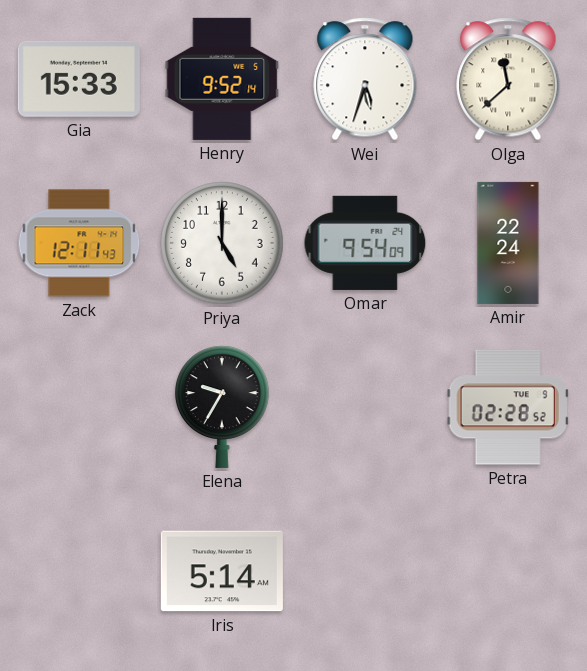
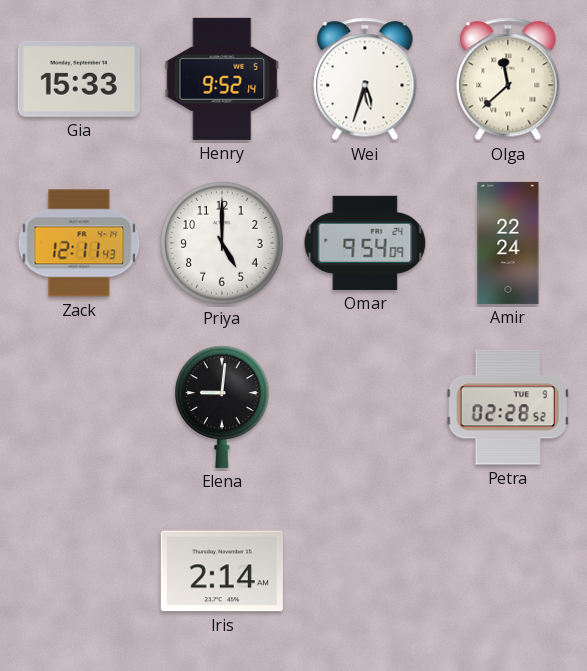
Elena: 9:35 -> 9:01 (223, 407)
Iris: 5:14 -> 2:14 (222, 571)
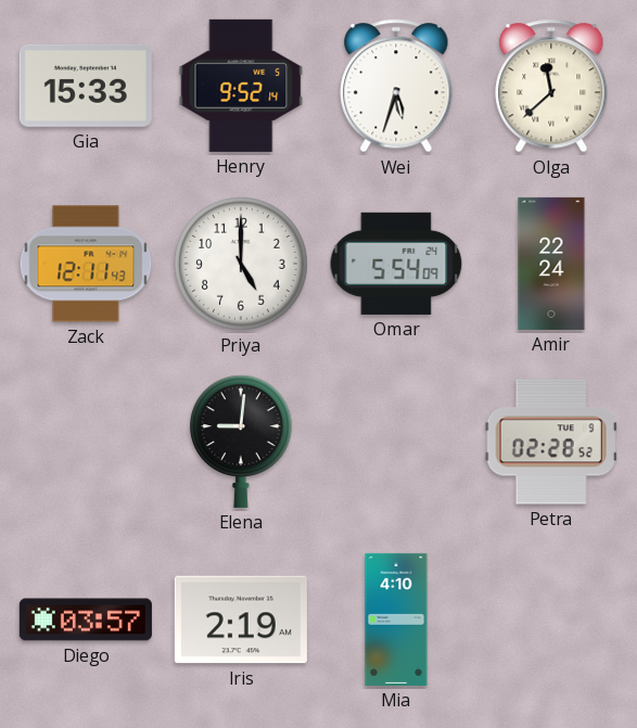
Omar: 9:54 -> 5:54 (396, 264)
Diego: none -> 03:57 (86, 620)
Iris: 2:14 -> 2:19 (241, 620)
Mia: none -> 4:10 (396, 620)
